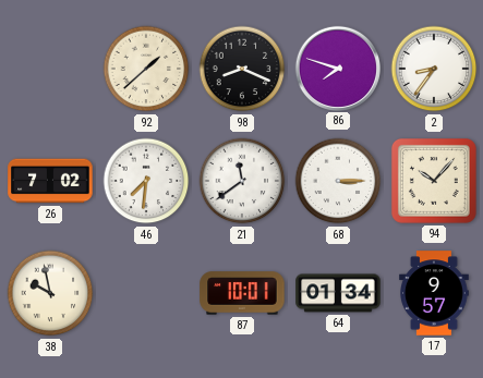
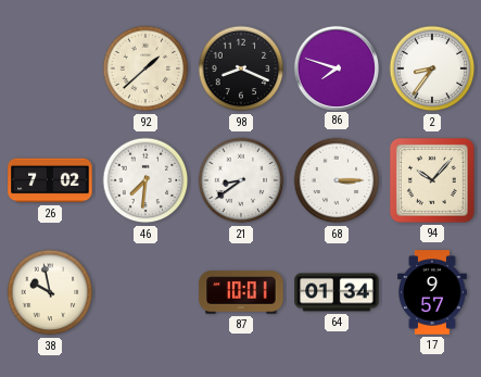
21: 11:39 -> 8:39 (241, 180)
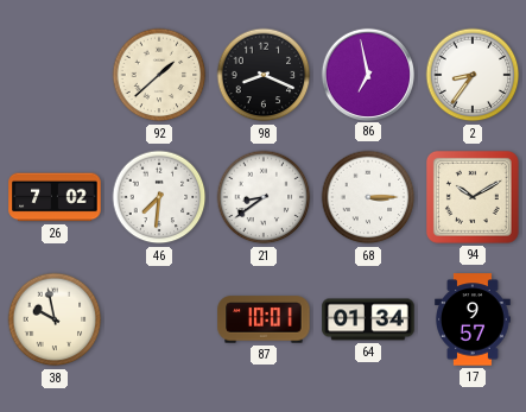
86: 7:48 -> 6:58 (367, 74)
94: 10:07 -> 10:10 (473, 197)
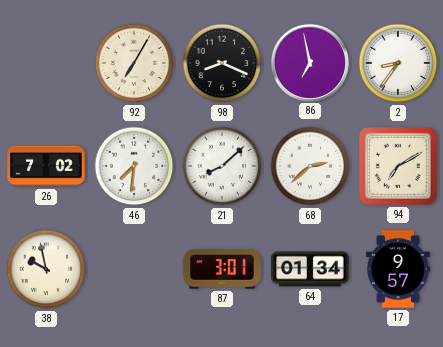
92: 1:38 -> 7:05 (134, 63)
21: 8:39 -> 8:08 (222, 166)
68: 3:15 -> 2:38 (310, 166)
94: 10:10 -> 7:10 (398, 166)
87: 10:01 -> 3:01 (222, 269)
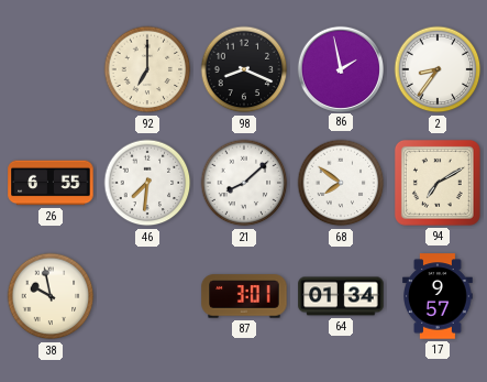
92: 7:05 -> 7:00 (147, 69)
86: 6:58 -> 1:58 (340, 68)
26: 7:02 -> 6:55 (51, 183)
68: 2:38 -> 7:51 (341, 183)
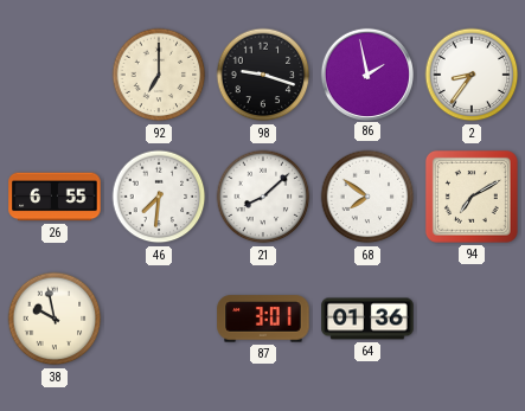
98: 8:19 -> 9:18 (263, 75)
64: 01:34 -> 01:36 (367, 319)
17: 9:57 -> none (439, 296)
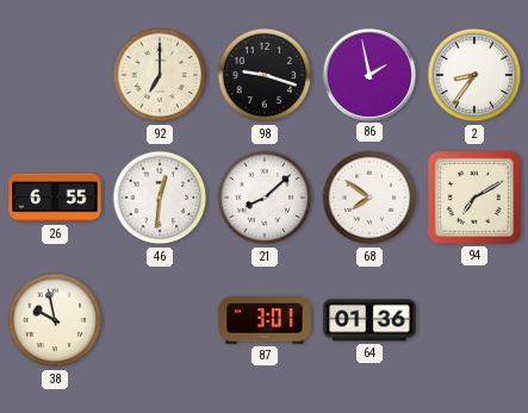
46: 7:31 -> 12:31 (160, 198)
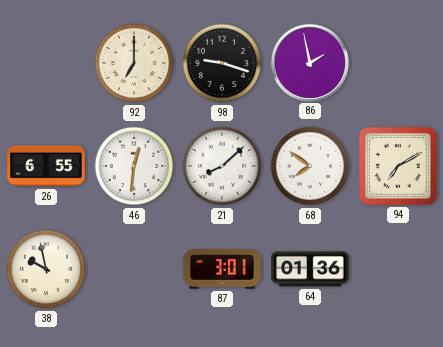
2: 8:36 -> none (474, 75)
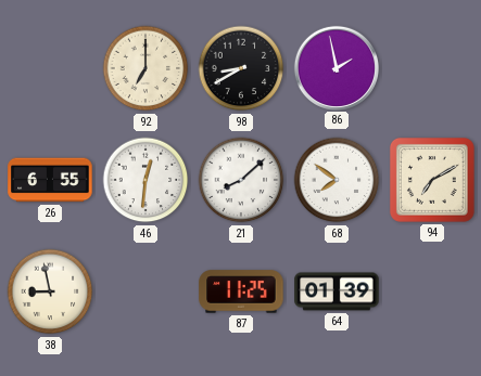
98: 9:18 -> 8:40 (241, 68)
38: 9:58 -> 8:58 (50, 291)
87: 3:01 -> 11:25 (241, 291)
64: 01:36 -> 01:39 (337, 291)
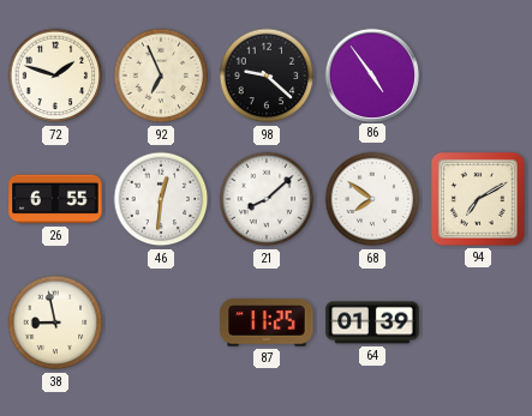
72: none -> 1:48 (55, 76)
92: 7:00 -> 6:56 (161, 76)
98: 8:40 -> 9:22 (267, 76)
86: 1:58 -> 4:54 (371, 74)
